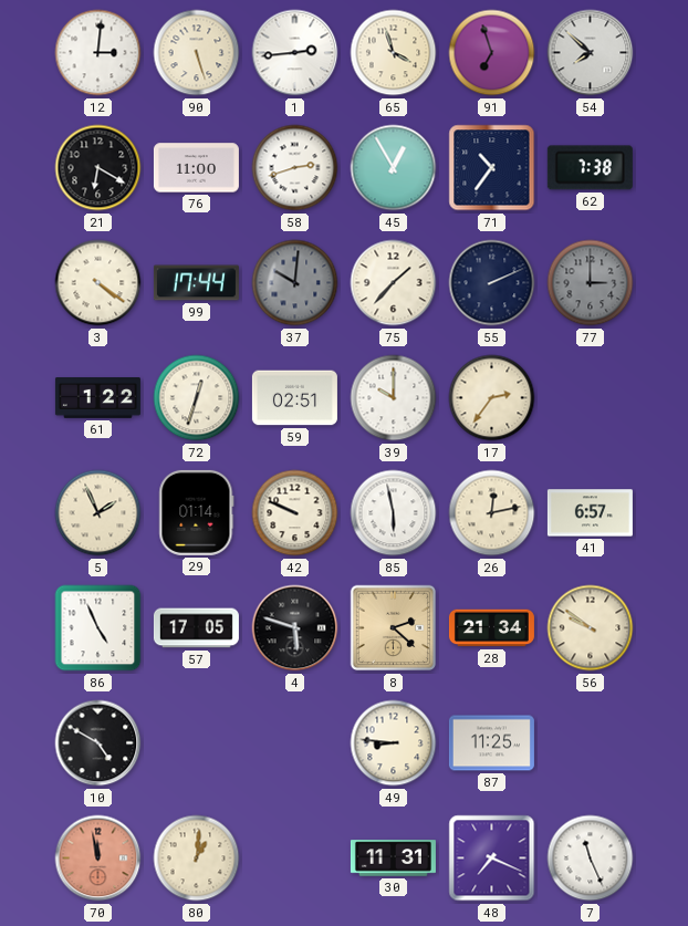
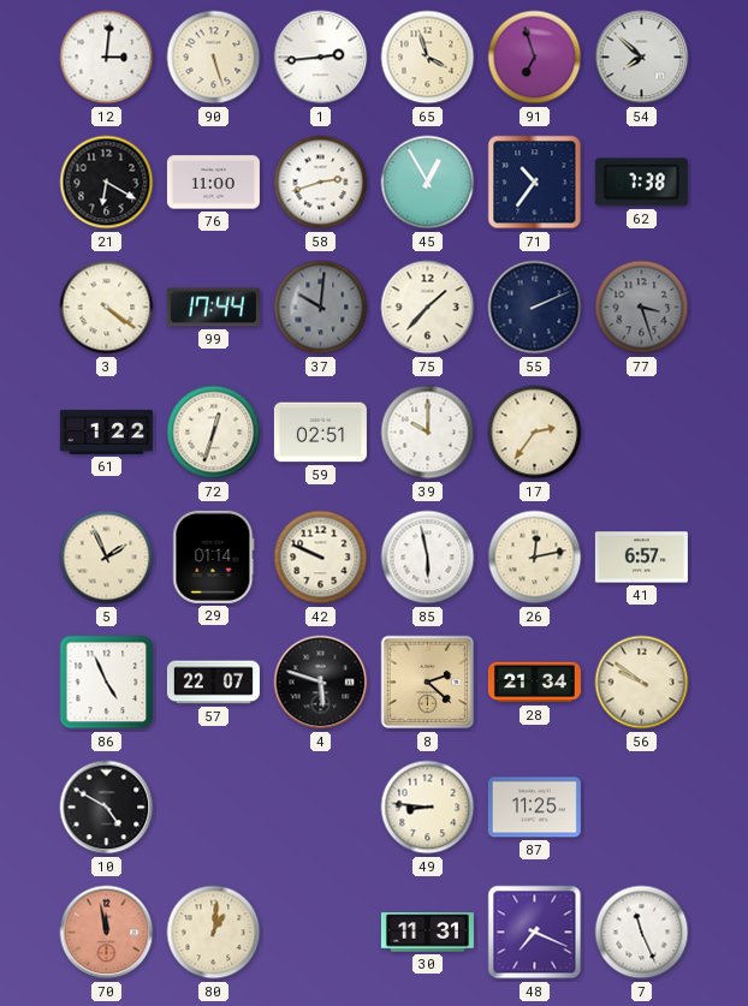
77: 3:00 -> 3:27 (642, 308)
57: 17:05 -> 22:07 (213, 683)
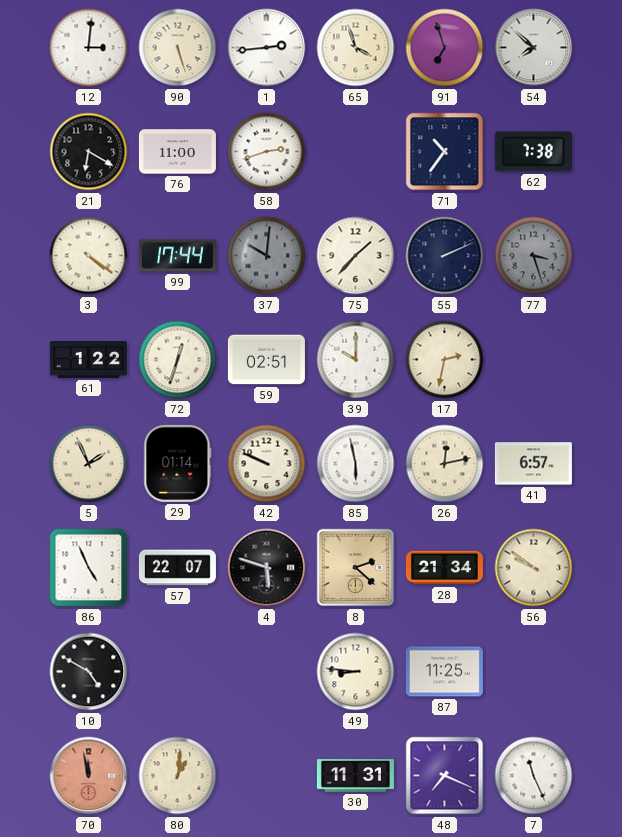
45: 12:55 -> none (428, 183)
17: 2:36 -> 2:32 (445, 360)
